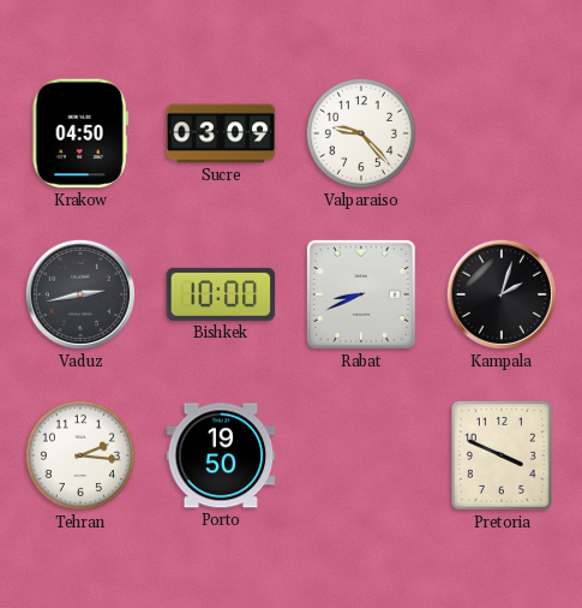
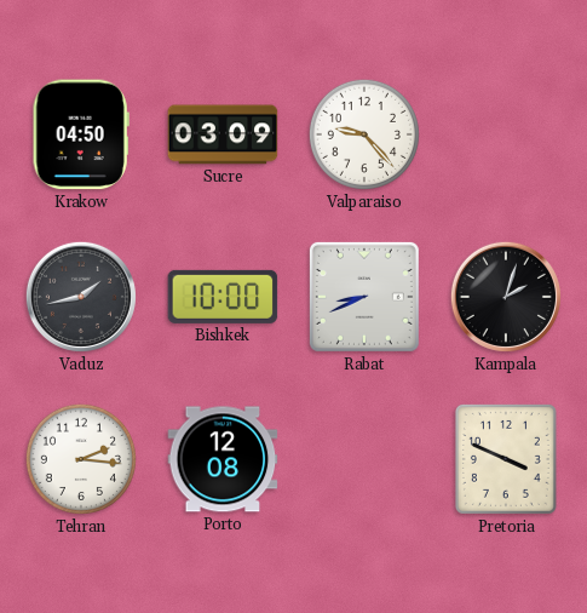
Vaduz: 2:43 -> 1:43 (81, 297)
Porto: 19:50 -> 12:08 (223, 459)
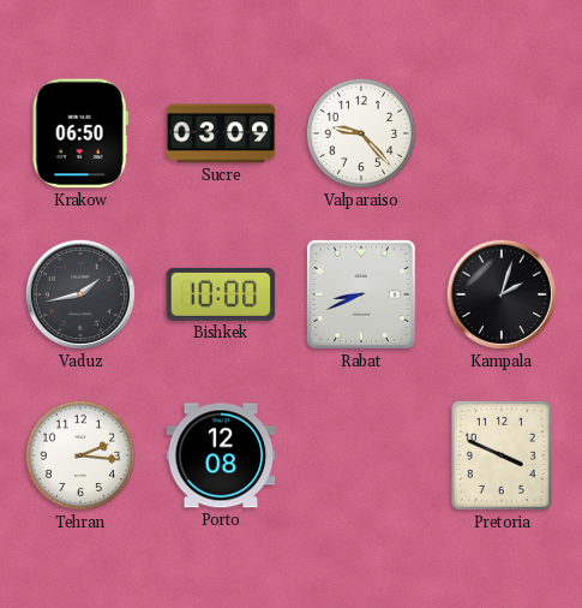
Krakow: 04:50 -> 06:50 (80, 133)
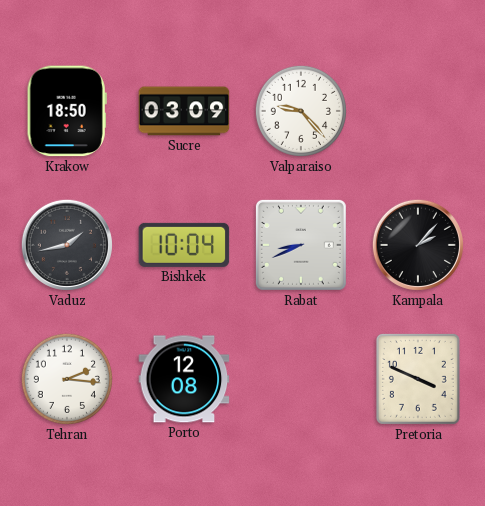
Krakow: 06:50 -> 18:50 (67, 111)
Bishkek: 10:00 -> 10:04 (184, 245)
Kampala: 2:03 -> 2:07 (418, 245)
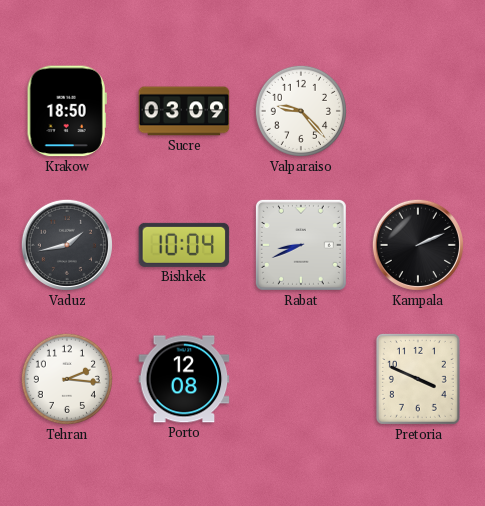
Kampala: 2:07 -> 2:11 (418, 245)
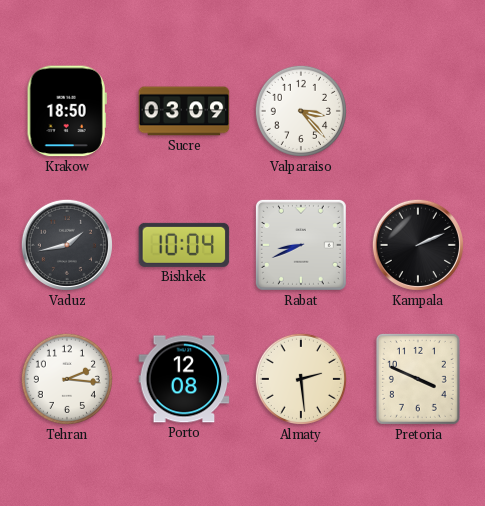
Valparaiso: 9:23 -> 3:23 (301, 111)
Almaty: none -> 2:29 (301, 379)
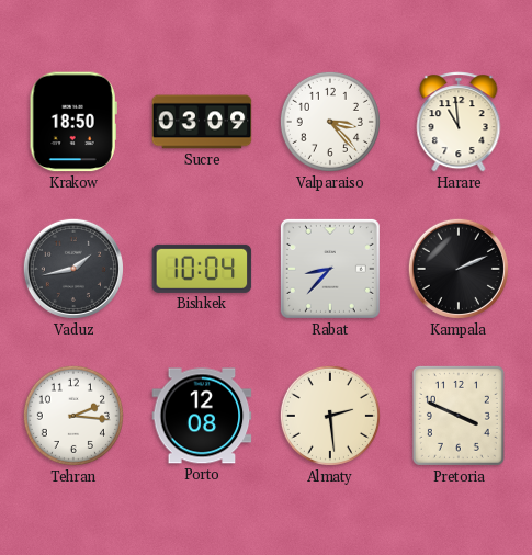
Harare: none -> 10:59 (459, 122)
Rabat: 8:41 -> 8:37 (330, 269)
